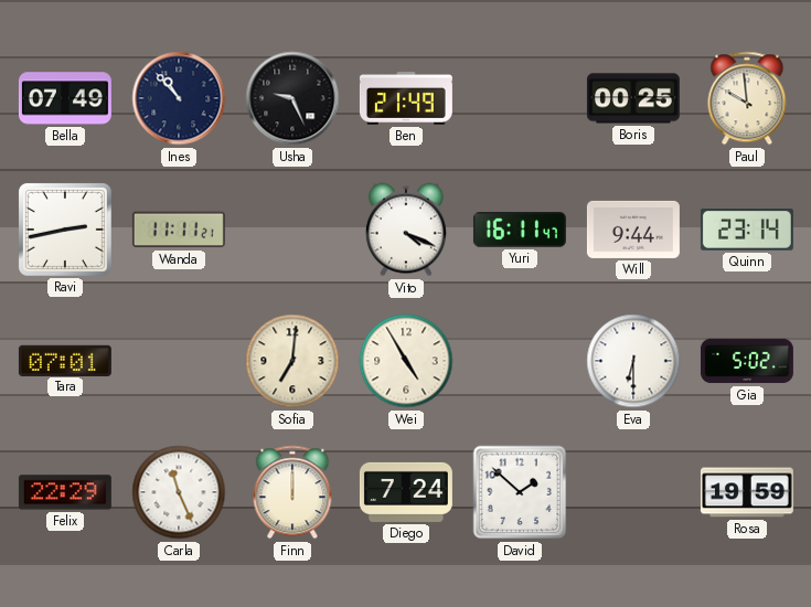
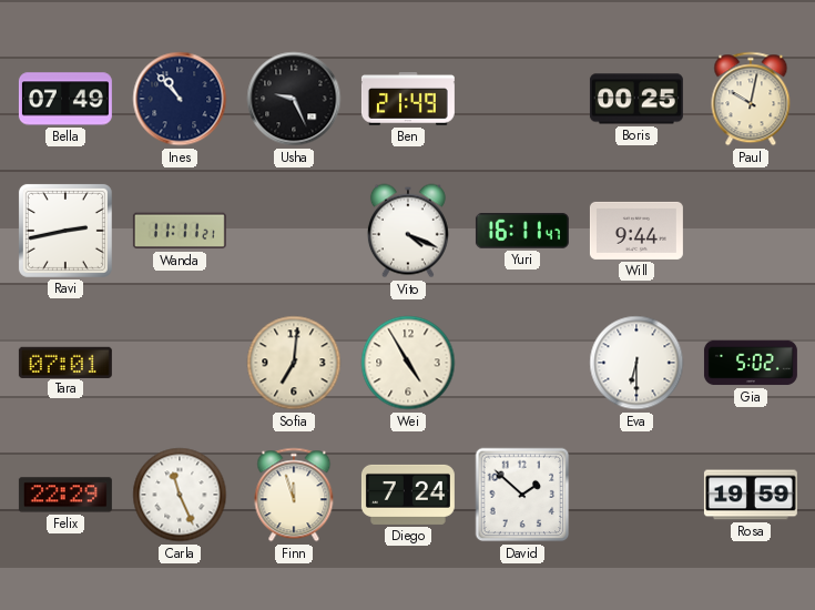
Paul: 9:59 -> 10:02 (751, 99)
Quinn: 23:14 -> none (747, 231)
Finn: 12:00 -> 11:57 (294, 495)
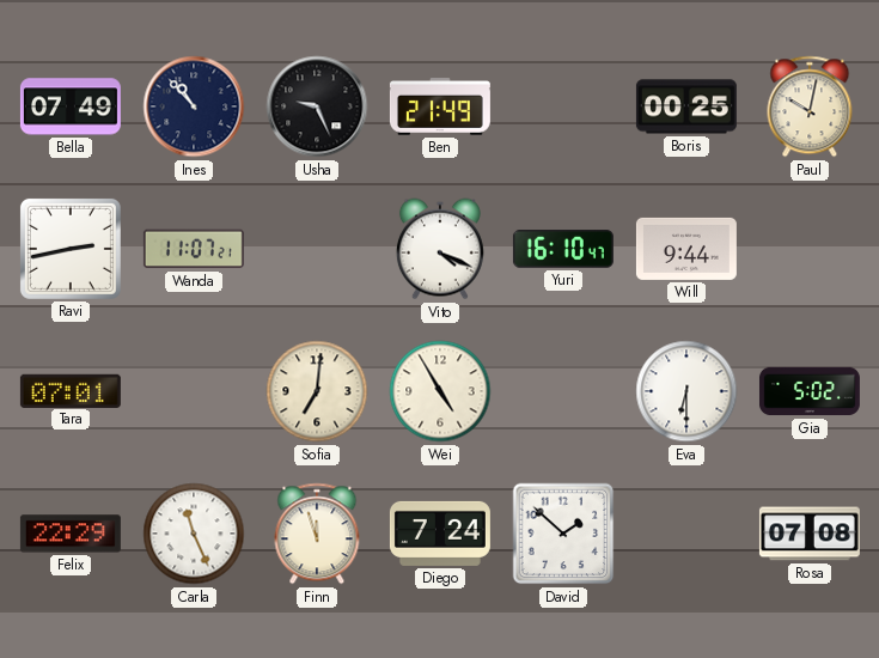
Wanda: 11:11 -> 11:07 (194, 249)
Yuri: 16:11 -> 16:10 (563, 249)
Rosa: 19:59 -> 07:08 (810, 534)
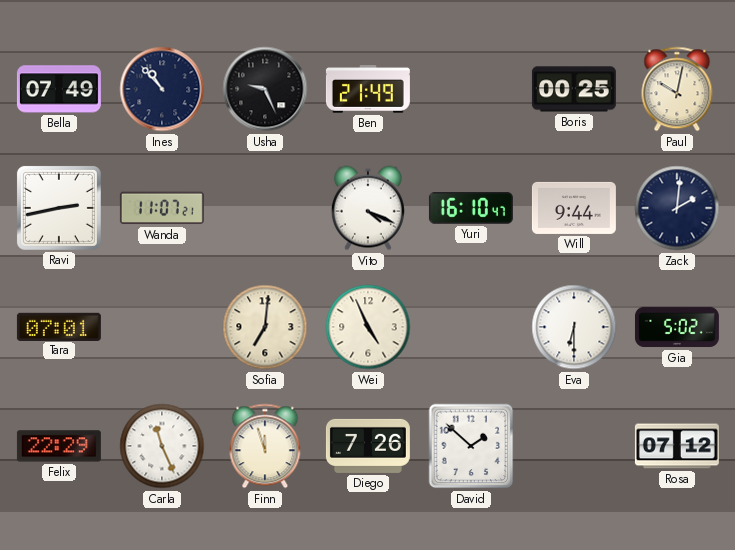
Zack: none -> 2:01 (677, 208)
Wei: 4:55 -> 4:56 (368, 327)
Diego: 7:24 -> 7:26 (368, 446)
Rosa: 07:08 -> 07:12 (677, 446)
